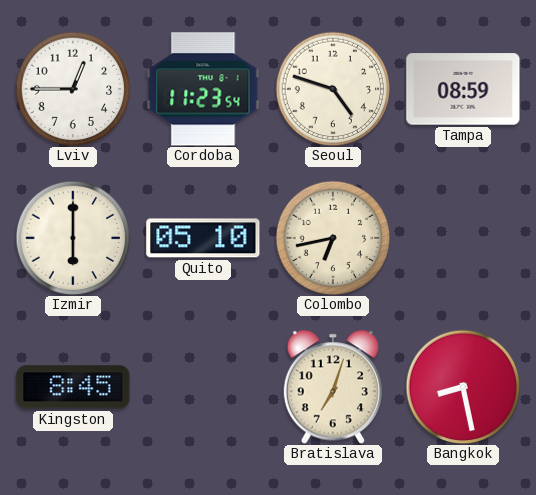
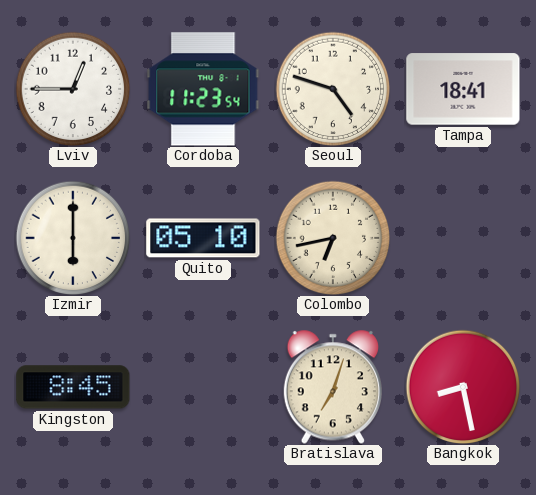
Tampa: 08:59 -> 18:41 (463, 89)
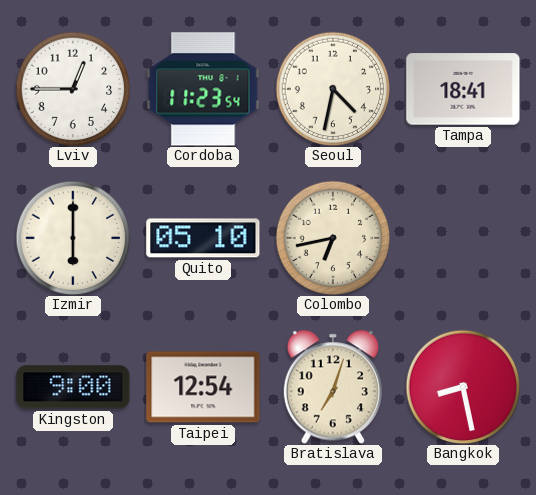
Seoul: 4:48 -> 4:32 (333, 89)
Kingston: 8:45 -> 9:00 (73, 387)
Taipei: none -> 12:54 (203, 387)
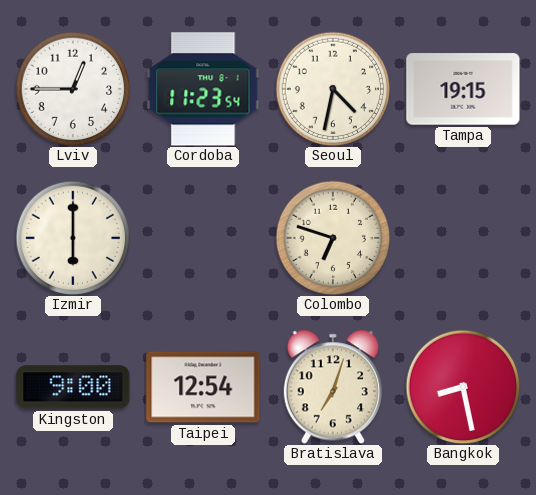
Tampa: 18:41 -> 19:15 (463, 89)
Quito: 05:10 -> none (203, 238)
Colombo: 6:43 -> 6:48 (333, 238)
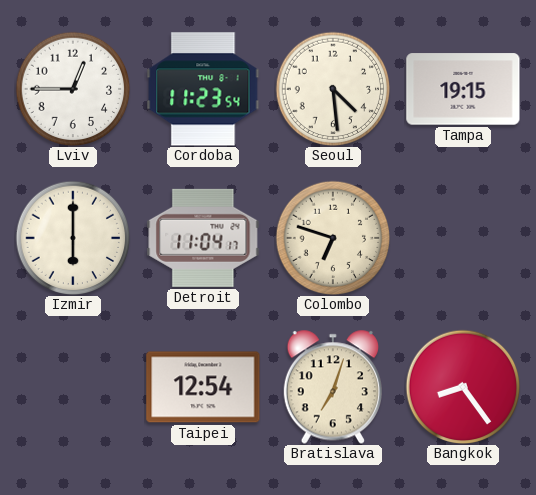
Seoul: 4:32 -> 4:29 (333, 89)
Detroit: none -> 11:04 (203, 238)
Kingston: 9:00 -> none (73, 387)
Bangkok: 8:28 -> 8:24 (463, 387)
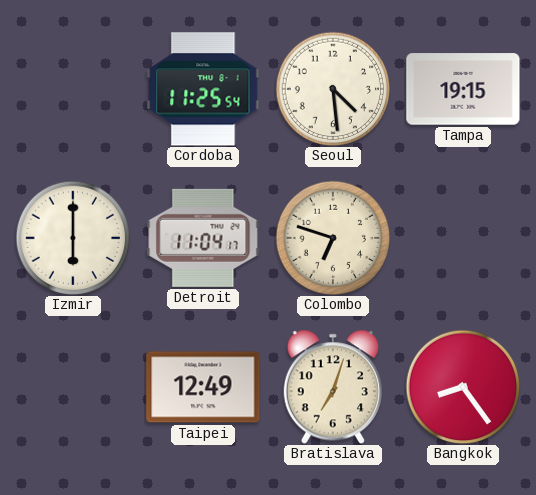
Lviv: 12:45 -> none (73, 89)
Cordoba: 11:23 -> 11:25 (203, 89)
Taipei: 12:54 -> 12:49 (203, 387)
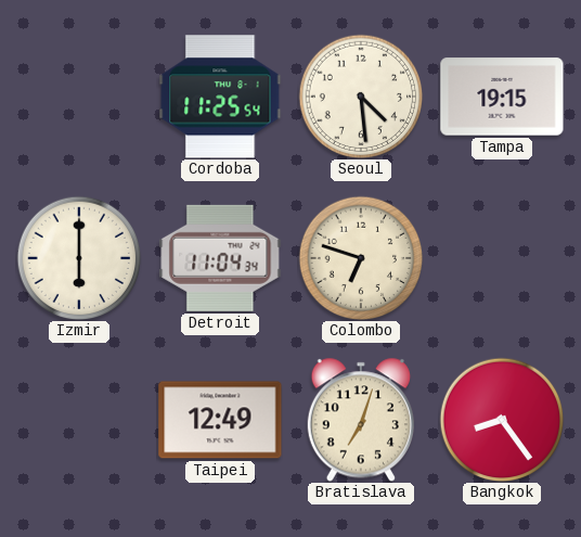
Detroit: 11:04:17 -> 11:04:34 (220, 258)
